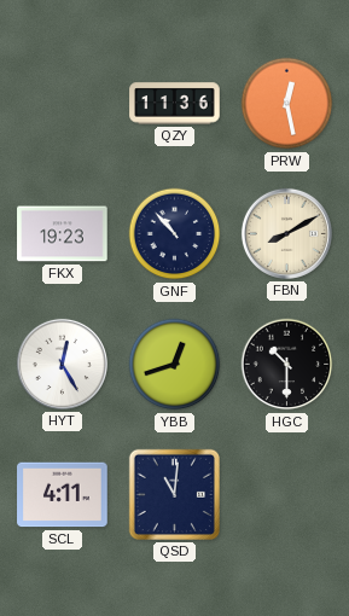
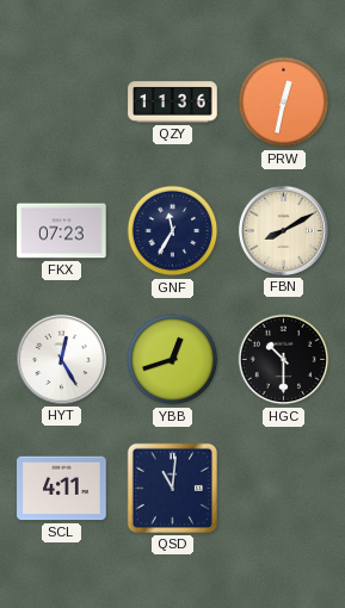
PRW: 12:28 -> 12:32 (284, 103)
FKX: 19:23 -> 07:23 (62, 231)
GNF: 10:53 -> 11:35 (173, 231)
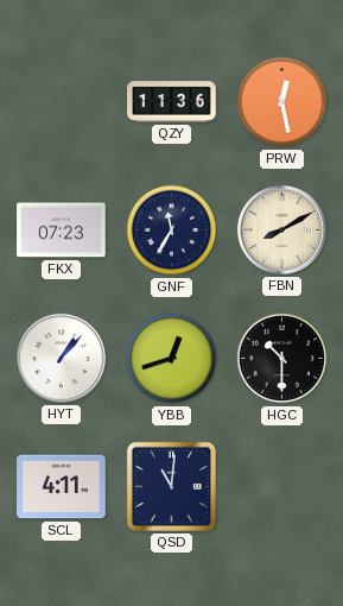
PRW: 12:32 -> 12:28 (282, 102)
HYT: 12:25 -> 1:07 (61, 358)
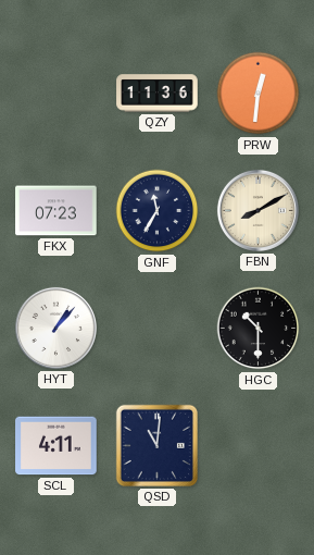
PRW: 12:28 -> 12:31 (259, 94)
YBB: 12:42 -> none (172, 359)
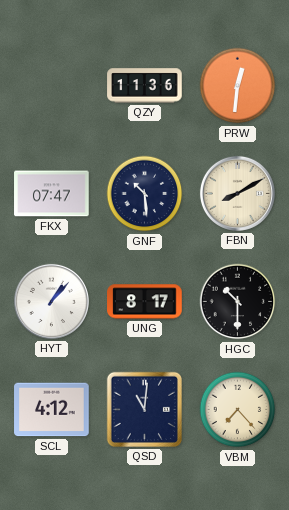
FKX: 07:23 -> 07:47 (52, 194)
GNF: 11:35 -> 10:29 (145, 194)
UNG: none -> 8:17 (145, 302)
SCL: 4:11 -> 4:12 (52, 410)
VBM: none -> 7:23 (238, 410)
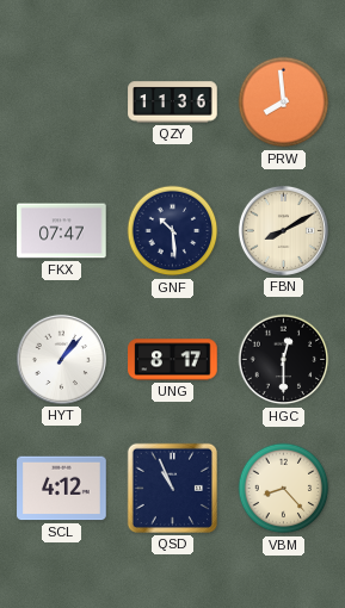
PRW: 12:31 -> 7:59 (284, 103)
HGC: 10:30 -> 12:30 (284, 360)
QSD: 11:01 -> 10:56 (172, 488)
VBM: 7:23 -> 8:23 (284, 489)
